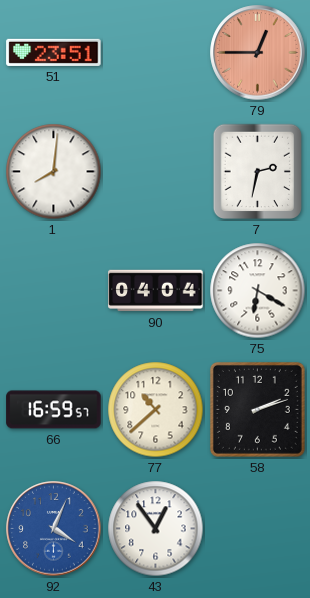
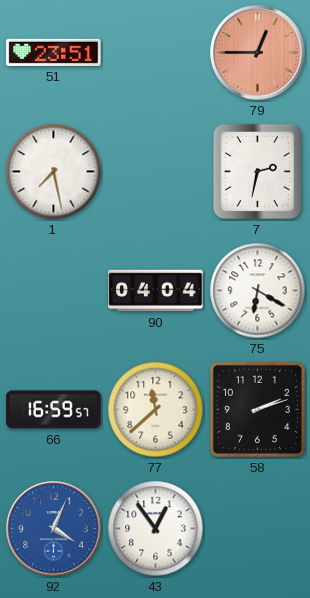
1: 8:01 -> 7:28 (54, 172)
77: 10:38 -> 11:38 (156, 410)
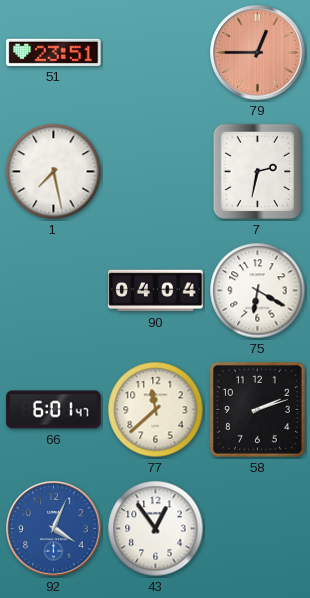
66: 16:59 -> 6:01 (54, 410)
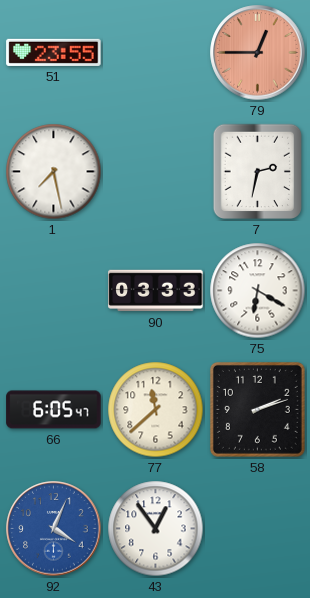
51: 23:51 -> 23:55 (54, 52)
90: 04:04 -> 03:33 (156, 291)
66: 6:01 -> 6:05 (54, 410)
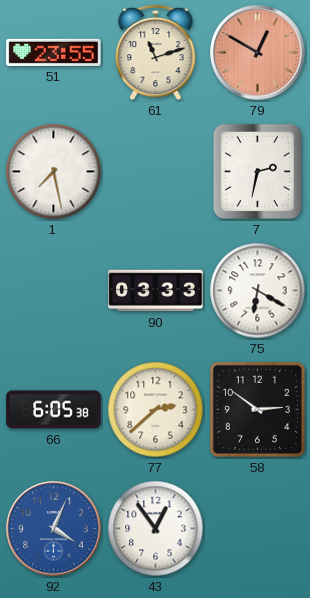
61: none -> 11:12 (156, 53)
79: 12:45 -> 12:50 (258, 53)
66: 6:05:47 -> 6:05:38 (54, 410)
77: 11:38 -> 2:38 (156, 410)
58: 2:12 -> 2:51 (257, 409)
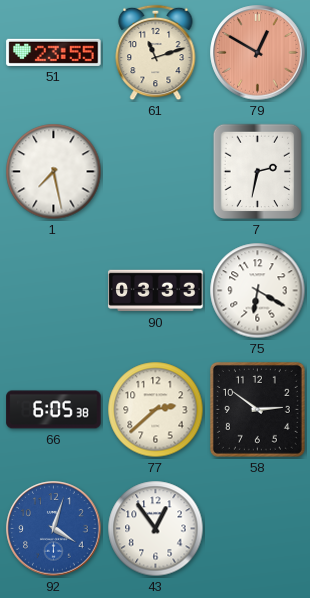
92: 4:04 -> 4:03 (54, 529)
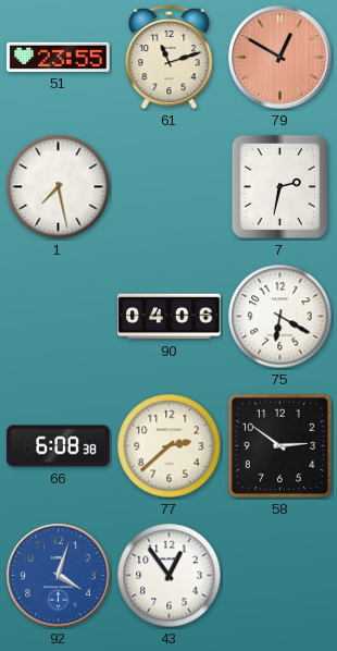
90: 03:33 -> 04:06 (170, 317)
66: 6:05 -> 6:08 (59, 446)
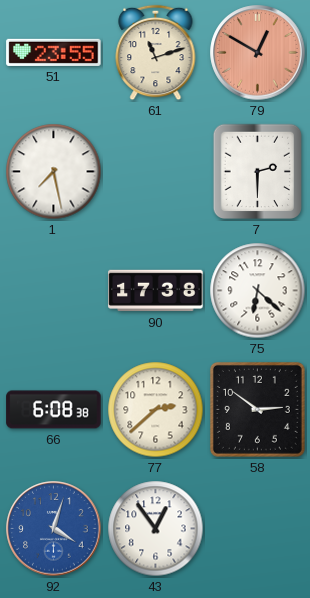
7: 2:32 -> 2:30 (257, 172)
90: 04:06 -> 17:38 (156, 291)
75: 6:20 -> 6:22 (258, 291)
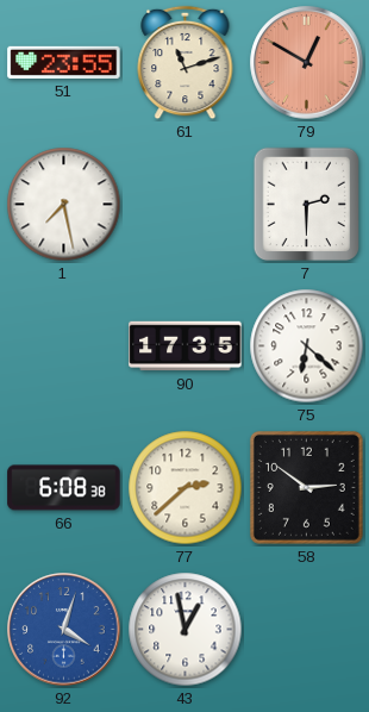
90: 17:38 -> 17:35 (186, 346)
43: 12:54 -> 12:58 (186, 630)
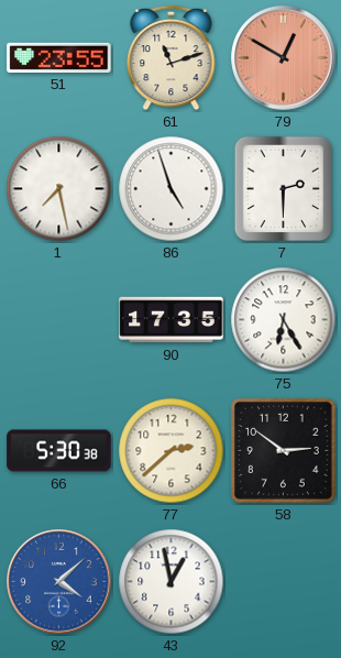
86: none -> 4:57 (172, 189)
75: 6:22 -> 6:25 (284, 320)
66: 6:08 -> 5:30 (59, 451)
92: 4:03 -> 4:08 (59, 582)
